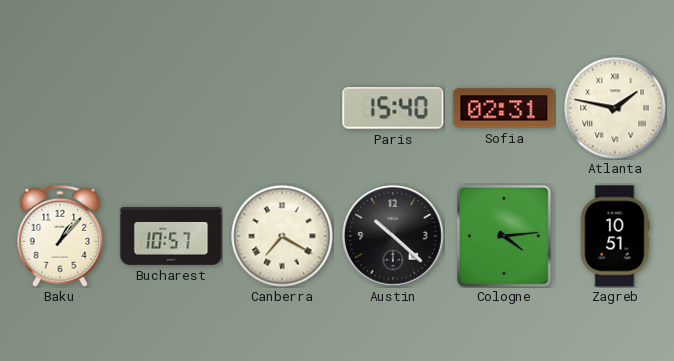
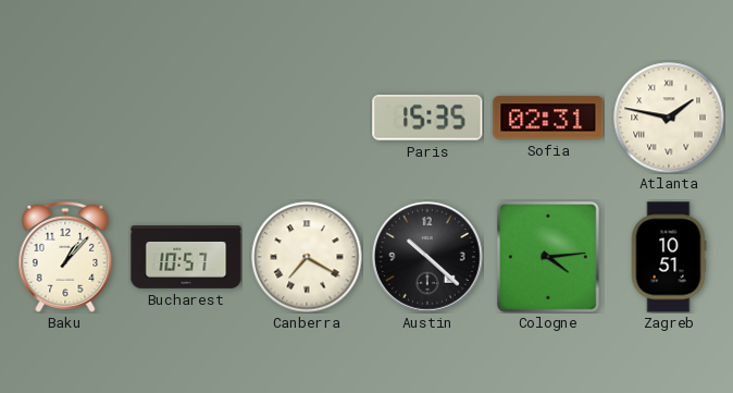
Paris: 15:40 -> 15:35 (427, 119)
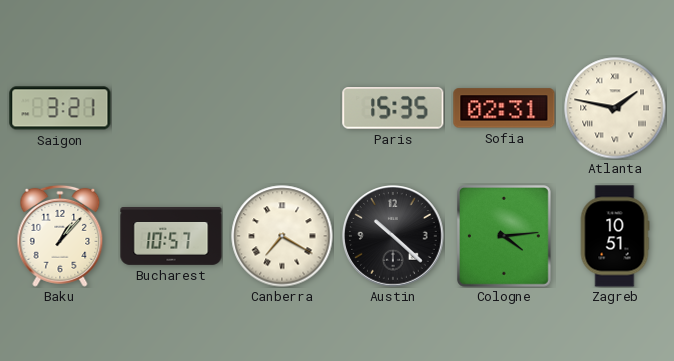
Saigon: none -> 3:21 (60, 108)
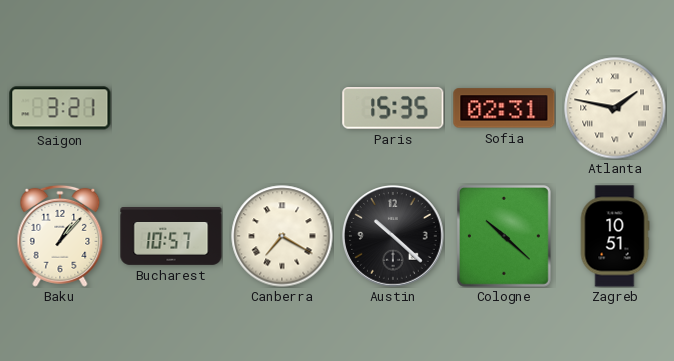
Cologne: 4:14 -> 10:22 (504, 237)
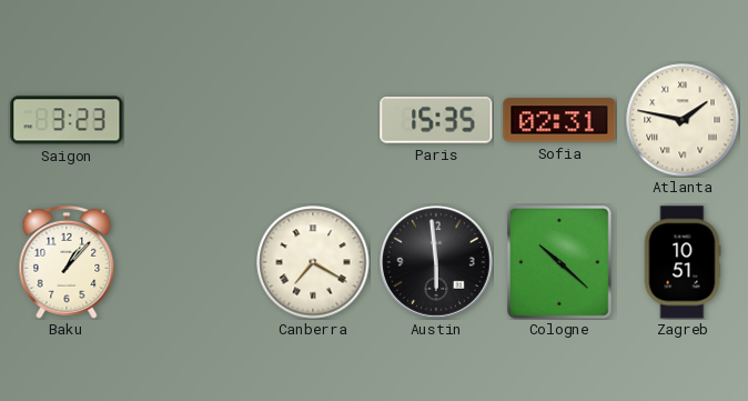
Saigon: 3:21 -> 3:23 (67, 120)
Bucharest: 10:57 -> none (171, 237)
Austin: 10:22 -> 5:59 (437, 263)
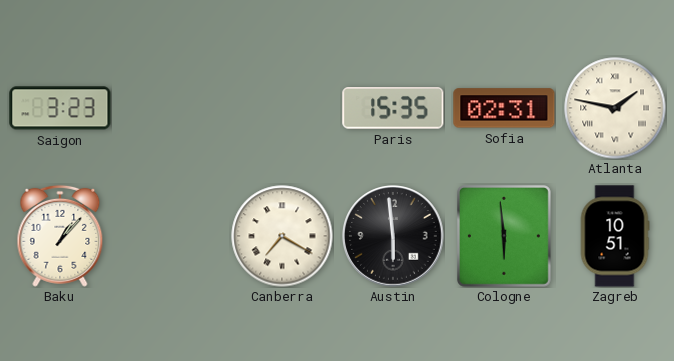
Cologne: 10:22 -> 5:59 (504, 237)
